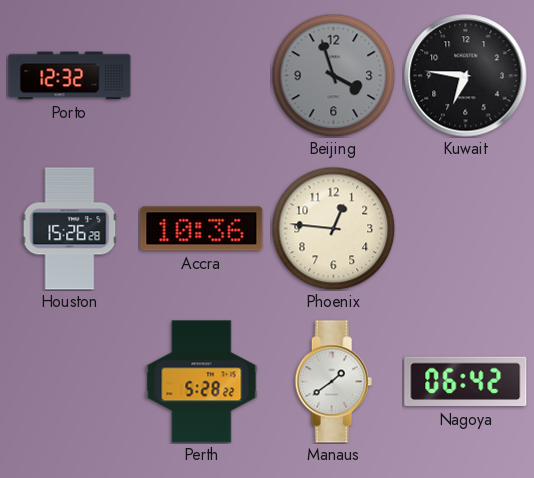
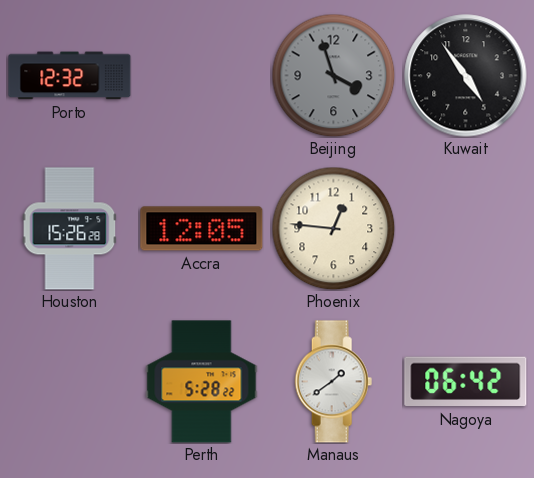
Kuwait: 6:46 -> 4:54 (466, 76)
Accra: 10:36 -> 12:05 (202, 229)
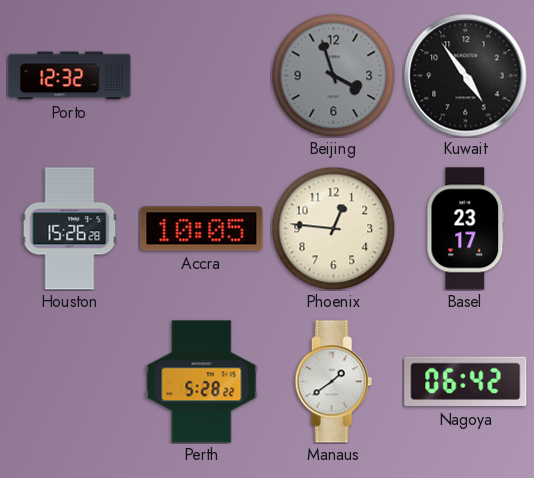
Accra: 12:05 -> 10:05 (202, 229)
Basel: none -> 23:17 (466, 229)
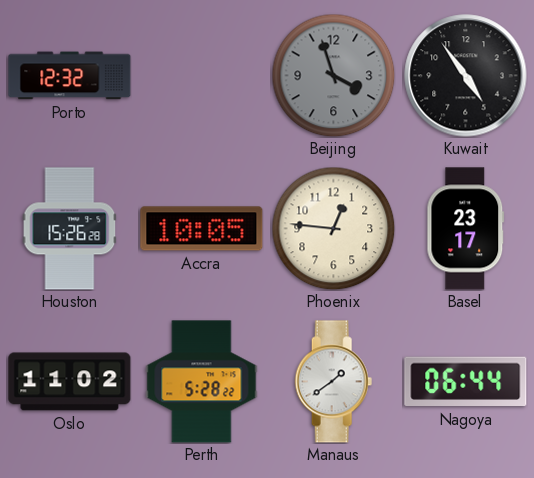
Oslo: none -> 11:02 (70, 382)
Nagoya: 06:42 -> 06:44 (466, 382)
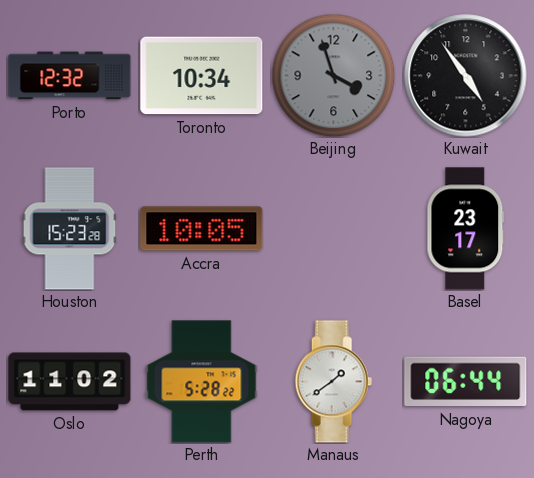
Toronto: none -> 10:34 (202, 76)
Houston: 15:26 -> 15:23 (70, 229)
Phoenix: 12:46 -> none (333, 228)
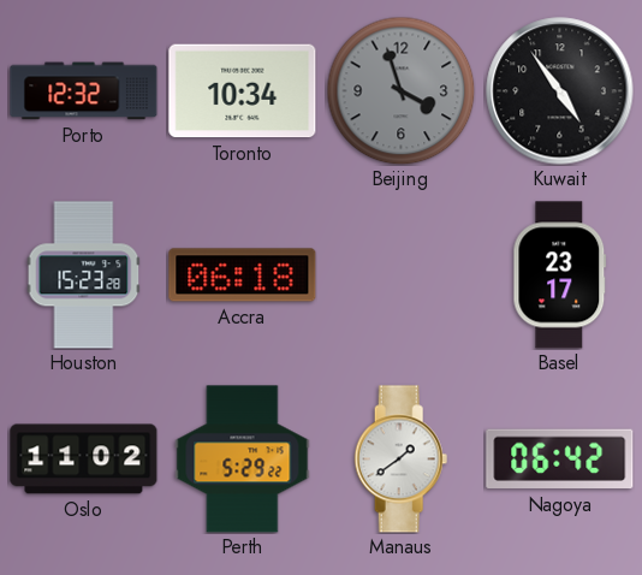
Accra: 10:05 -> 06:18 (243, 275)
Perth: 5:28 -> 5:29 (243, 460)
Nagoya: 06:44 -> 06:42 (560, 460)
